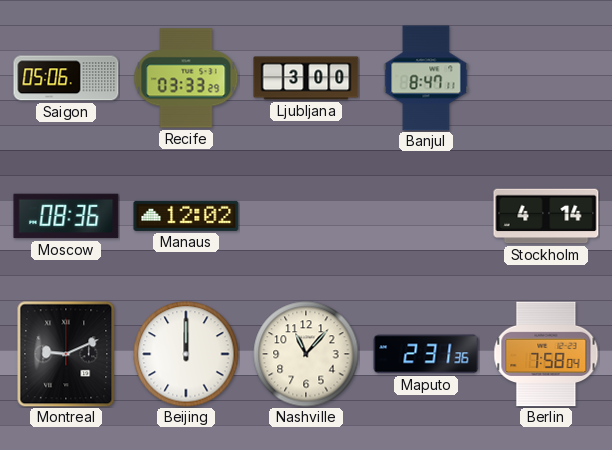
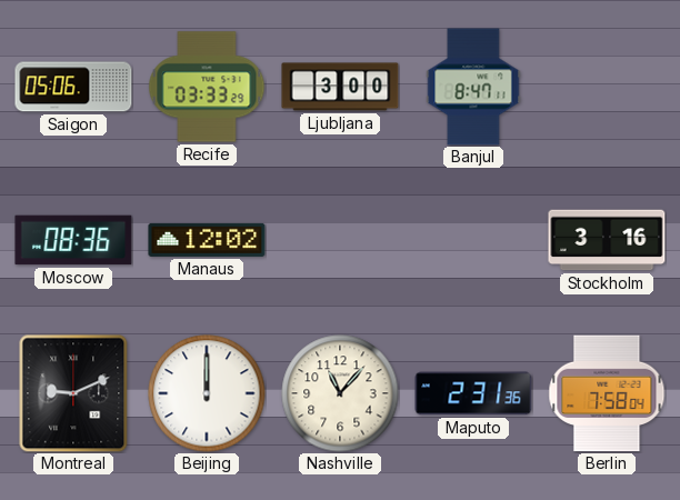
Stockholm: 4:14 -> 3:16 (607, 240)
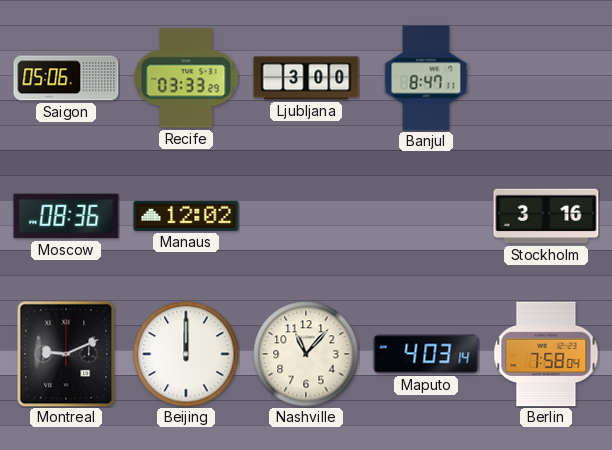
Maputo: 2:31 -> 4:03 (426, 354)
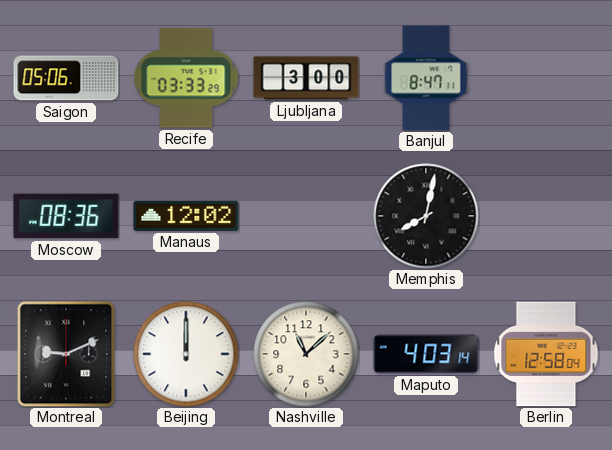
Memphis: none -> 8:02 (426, 216)
Stockholm: 3:16 -> none (546, 216)
Nashville: 11:07 -> 11:08 (306, 354)
Berlin: 7:58 -> 12:58 (546, 354)
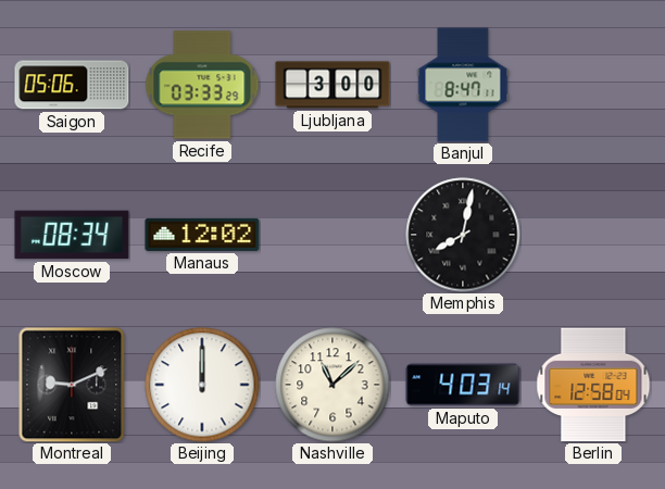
Moscow: 08:36 -> 08:34 (72, 235)
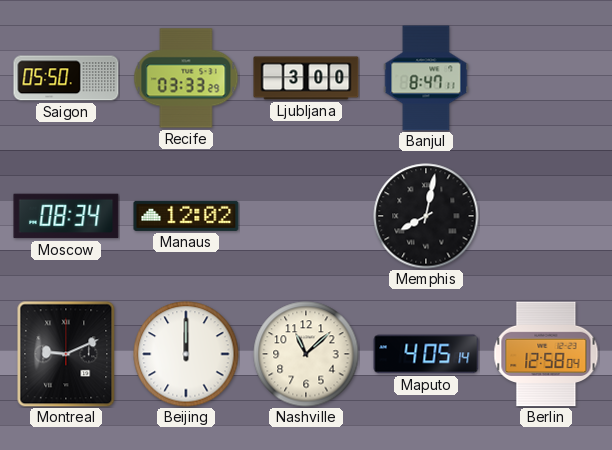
Saigon: 05:06 -> 05:50 (66, 78)
Maputo: 4:03 -> 4:05 (426, 354)
